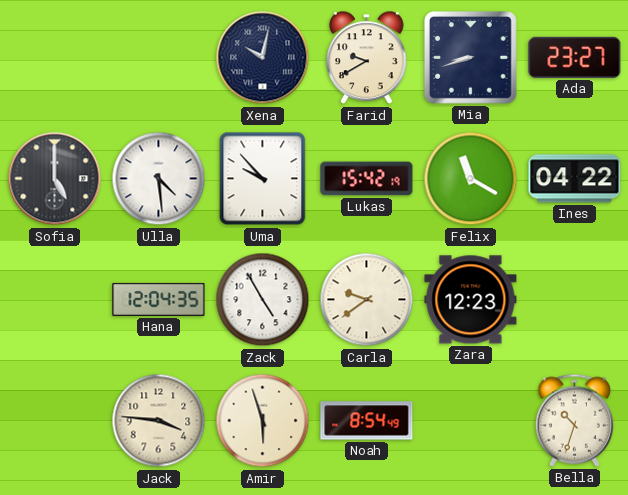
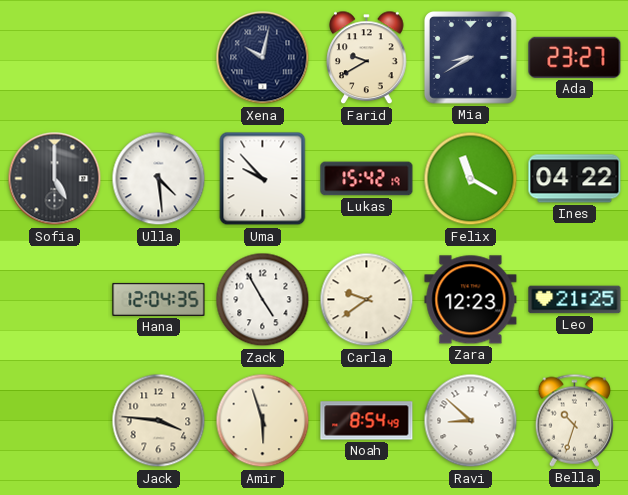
Mia: 8:42 -> 8:40 (470, 57)
Leo: none -> 21:25 (575, 300)
Ravi: none -> 8:52 (471, 421)
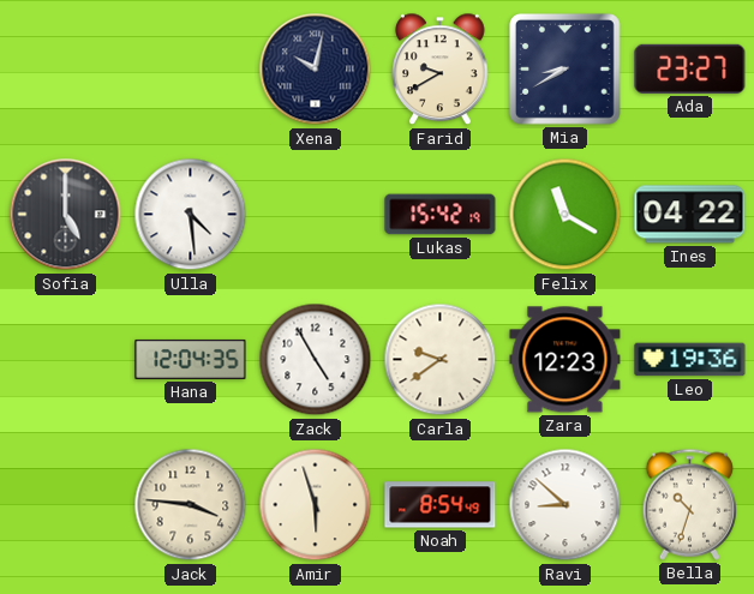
Uma: 9:53 -> none (263, 179)
Leo: 21:25 -> 19:36 (690, 360)
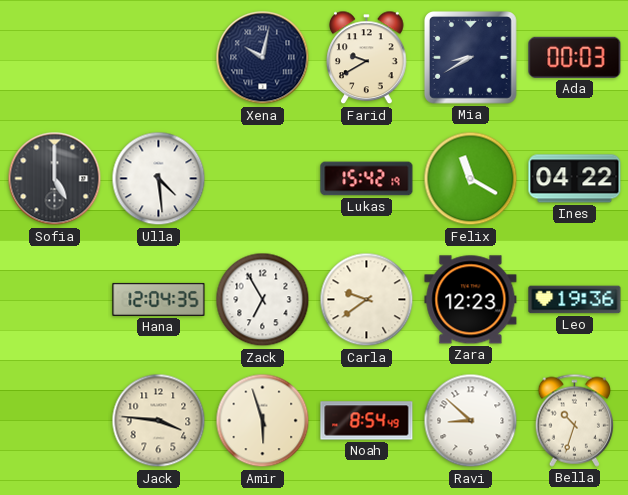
Ada: 23:27 -> 00:03 (575, 57)
Zack: 4:55 -> 6:55 (263, 300)
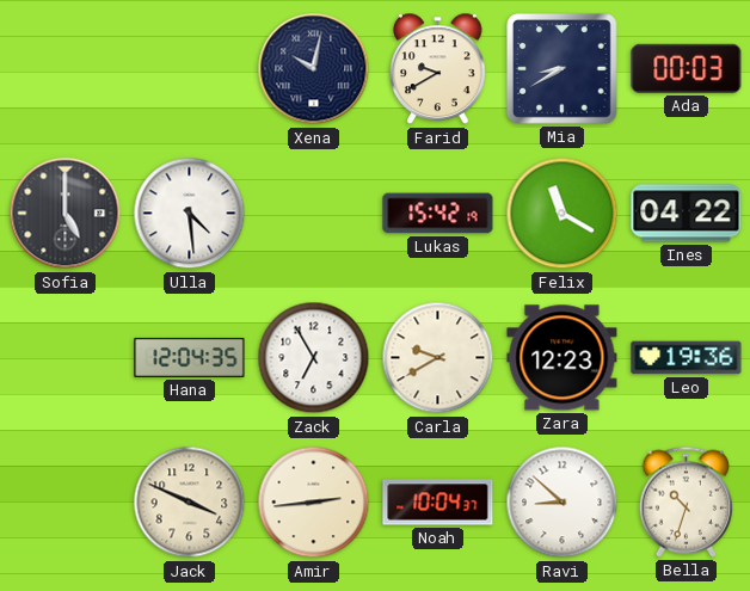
Carla: 9:39 -> 9:40 (438, 358)
Jack: 3:46 -> 3:49 (190, 503)
Amir: 5:57 -> 2:44 (314, 503)
Noah: 8:54 -> 10:04 (438, 503)
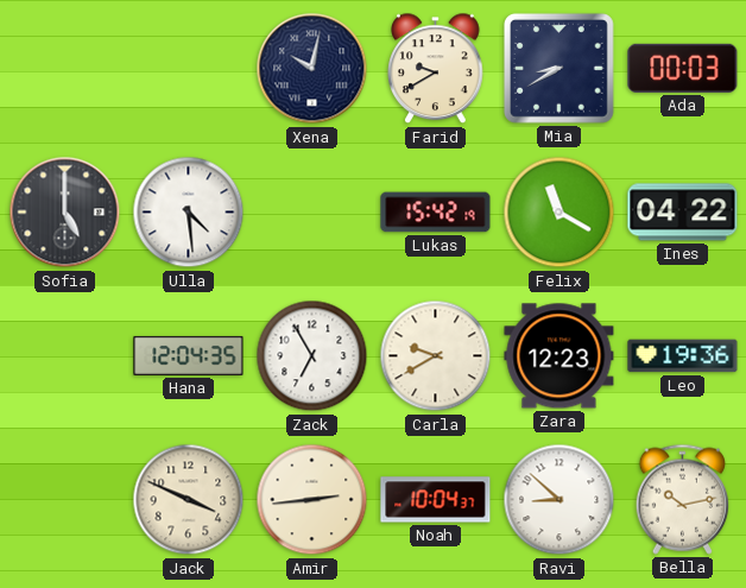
Bella: 10:33 -> 10:13 (682, 499)
